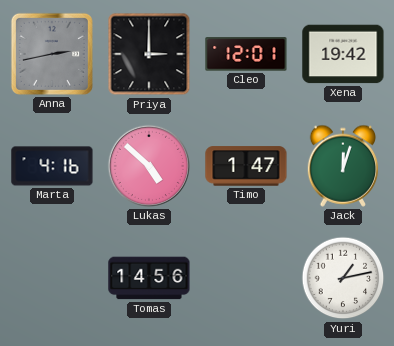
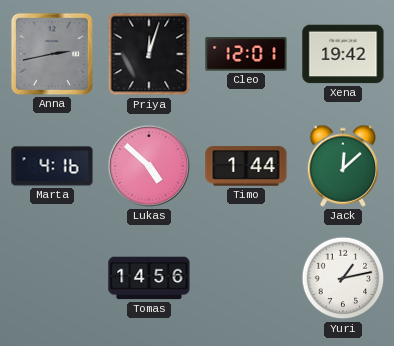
Priya: 3:00 -> 12:03 (149, 54)
Timo: 1:47 -> 1:44 (246, 166)
Jack: 12:03 -> 12:08 (343, 166)
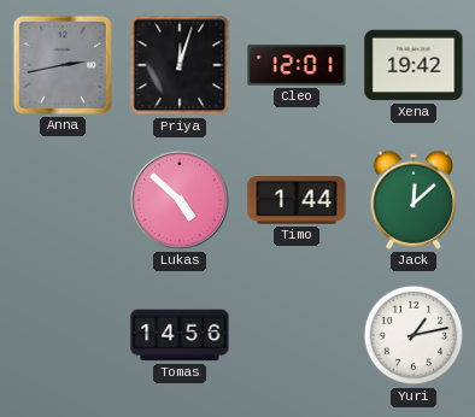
Marta: 4:16 -> none (52, 166)
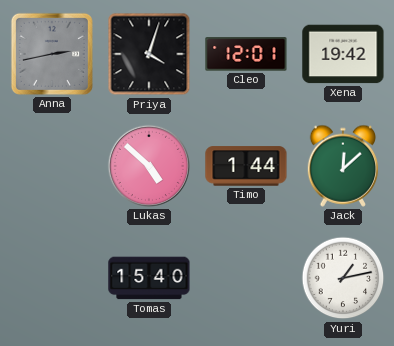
Priya: 12:03 -> 4:03 (149, 54)
Tomas: 14:56 -> 15:40 (149, 278)
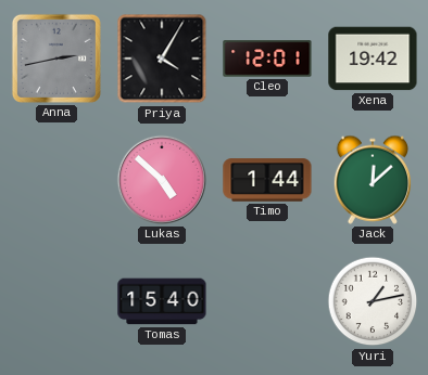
Priya: 4:03 -> 4:05 (162, 59)
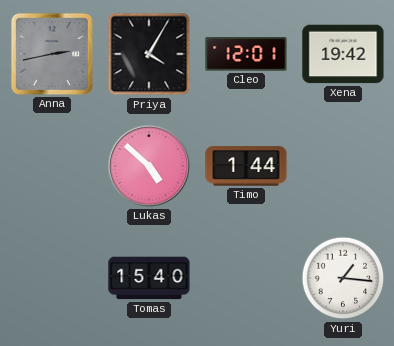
Jack: 12:08 -> none (373, 180)
Yuri: 1:13 -> 1:16 (343, 278)
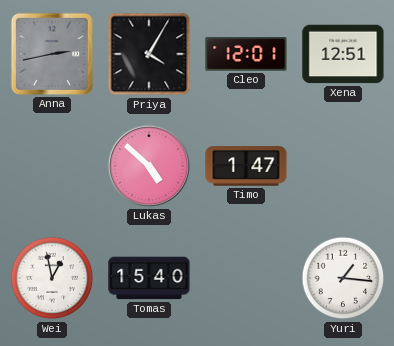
Xena: 19:42 -> 12:51 (343, 54)
Timo: 1:44 -> 1:47 (246, 166)
Wei: none -> 12:58 (52, 278)
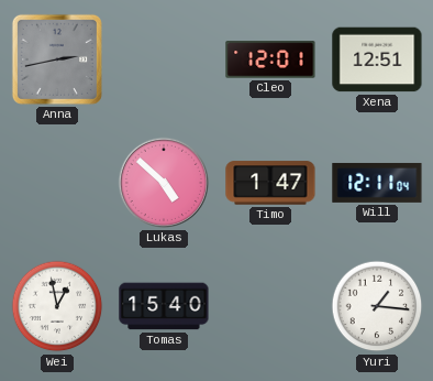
Priya: 4:05 -> none (149, 54)
Will: none -> 12:11 (377, 183)
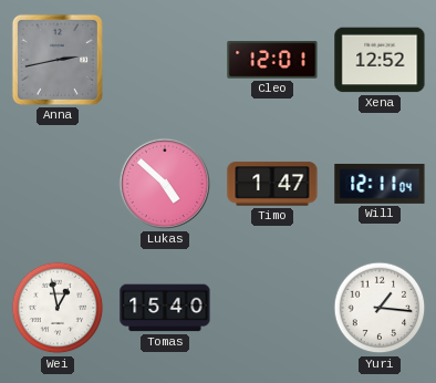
Xena: 12:51 -> 12:52 (380, 60)
